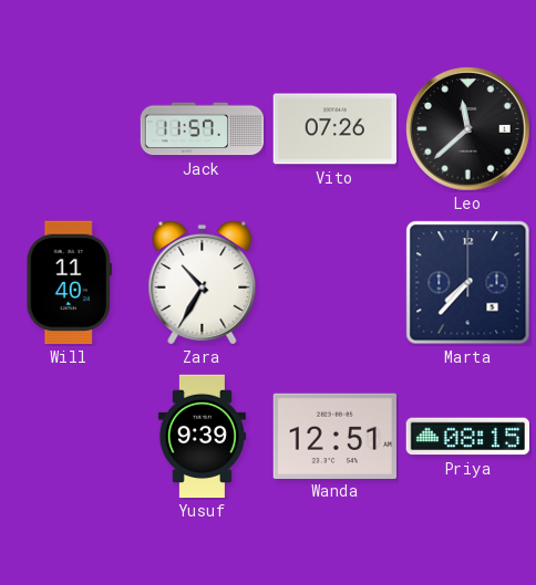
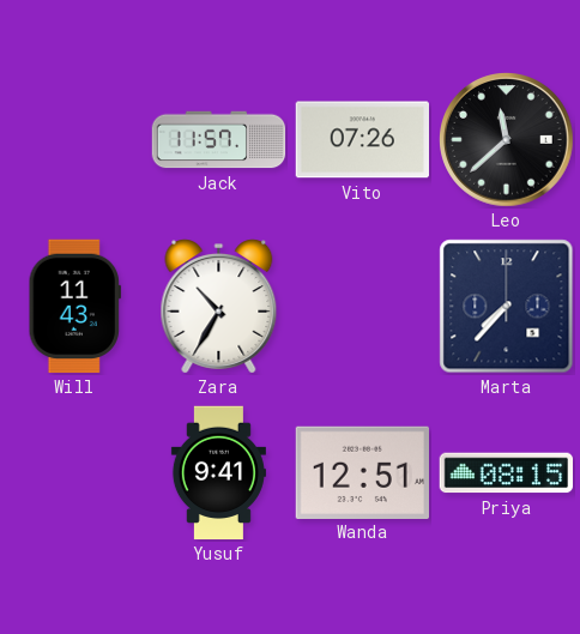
Will: 11:40 -> 11:43 (74, 307)
Yusuf: 9:39 -> 9:41 (218, 473)
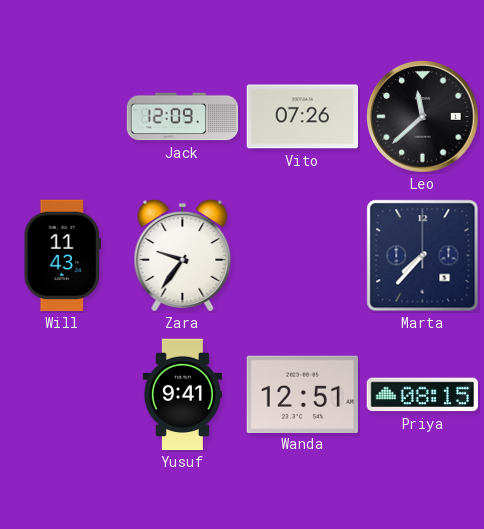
Jack: 11:57 -> 12:09 (183, 117)
Zara: 10:35 -> 9:36 (183, 256)
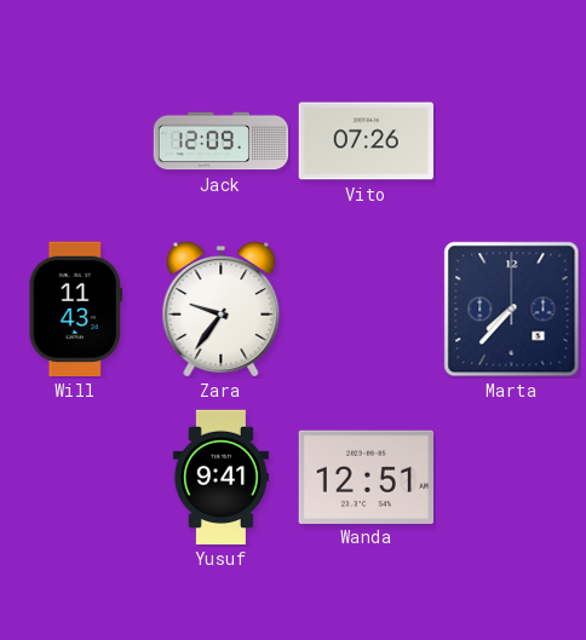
Leo: 11:38 -> none (423, 117)
Priya: 08:15 -> none (423, 395)
